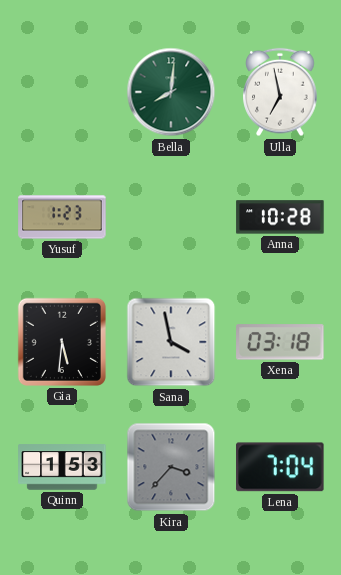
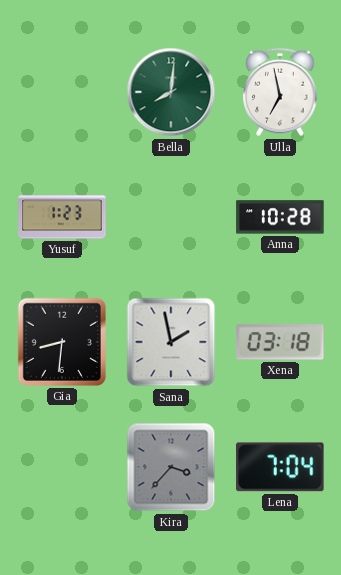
Gia: 5:31 -> 8:31 (62, 342)
Sana: 3:58 -> 1:58 (171, 342)
Quinn: 1:53 -> none (62, 467)
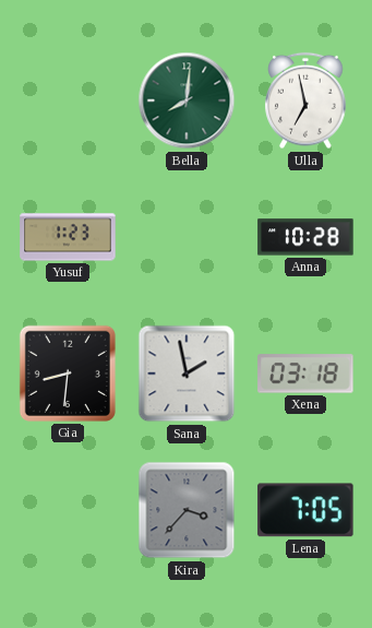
Lena: 7:04 -> 7:05 (305, 510)
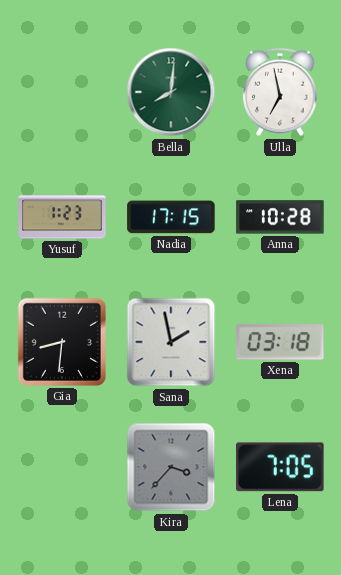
Nadia: none -> 17:15 (171, 217)
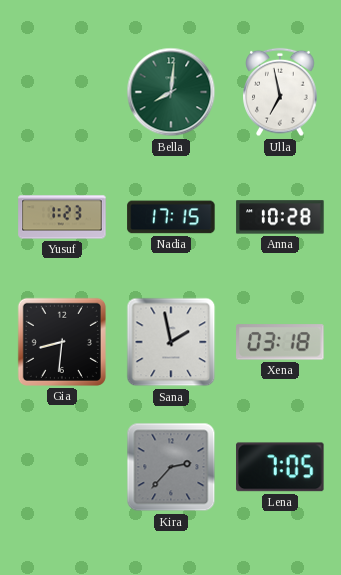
Kira: 3:37 -> 2:37 (171, 467)
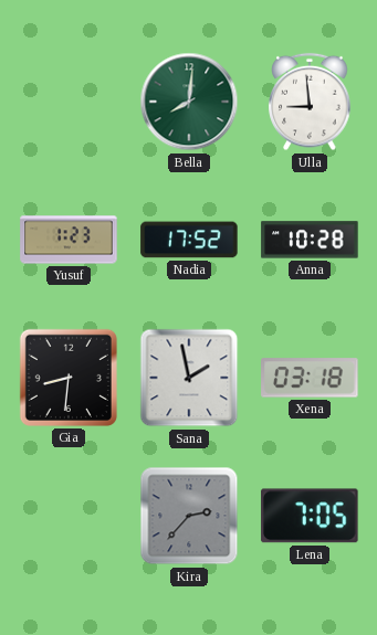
Ulla: 6:58 -> 8:59 (310, 102)
Nadia: 17:15 -> 17:52 (189, 240)
